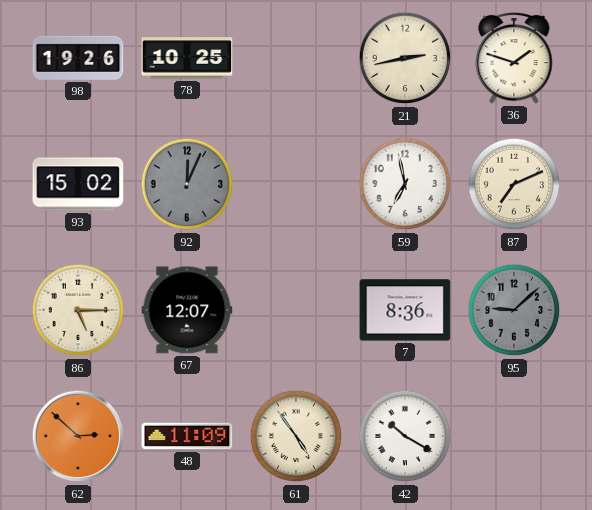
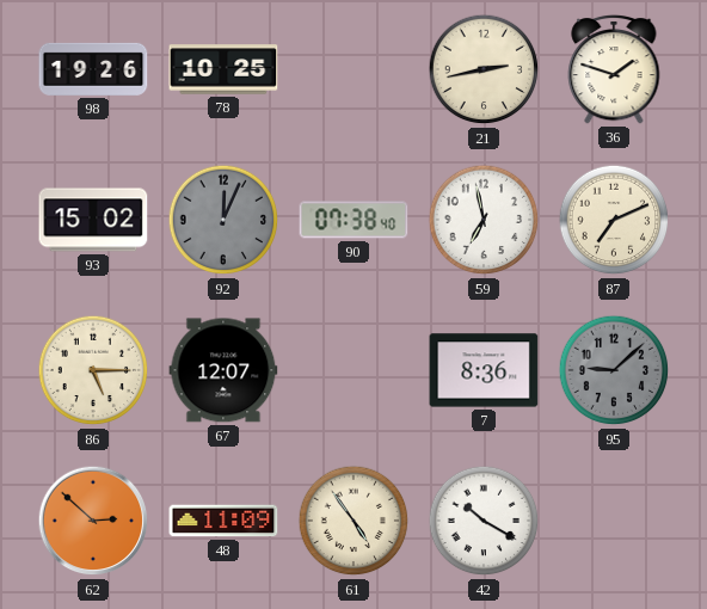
90: none -> 07:38 (353, 220)
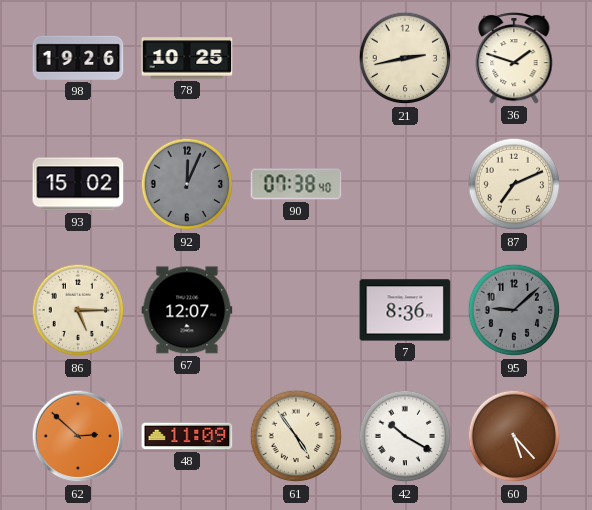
59: 6:58 -> none (484, 220)
60: none -> 5:23 (514, 436)
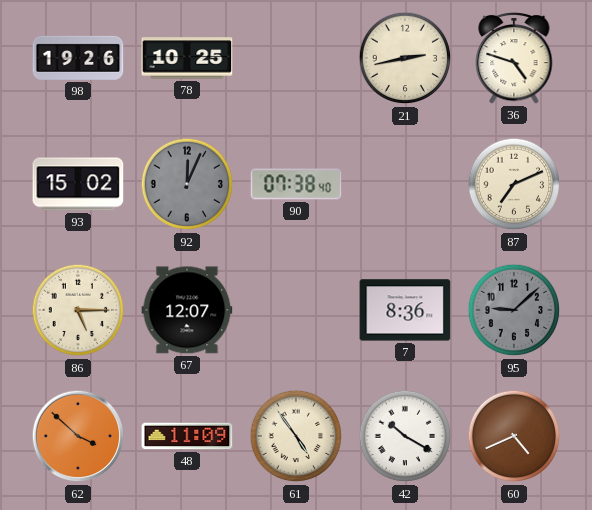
36: 1:48 -> 4:48 (514, 58)
62: 2:52 -> 3:52 (78, 436)
60: 5:23 -> 4:41 (514, 436)
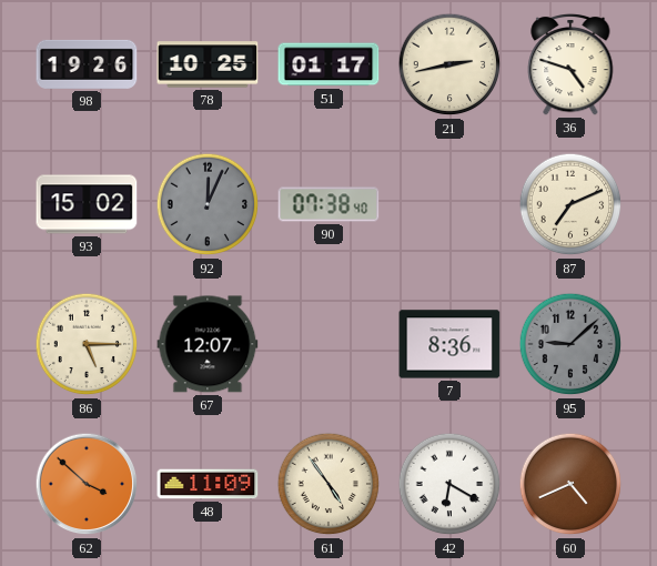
51: none -> 01:17 (328, 64)
42: 10:20 -> 6:20 (449, 484)
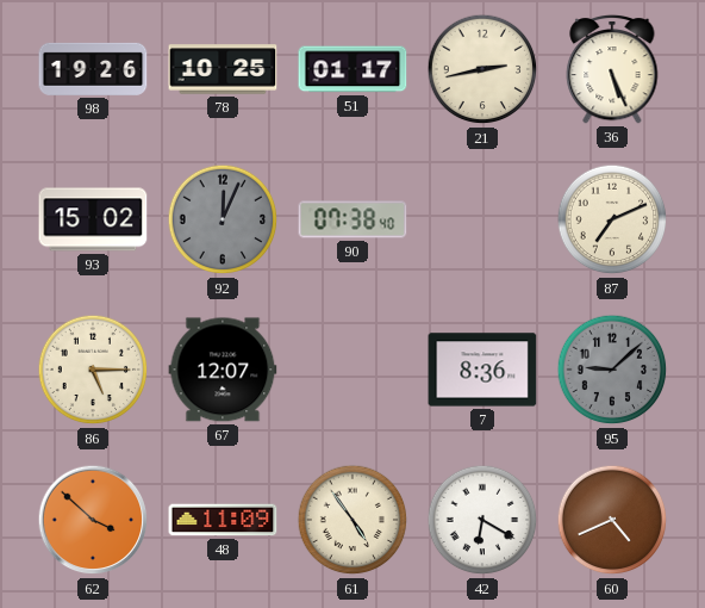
36: 4:48 -> 5:26 (612, 69)
